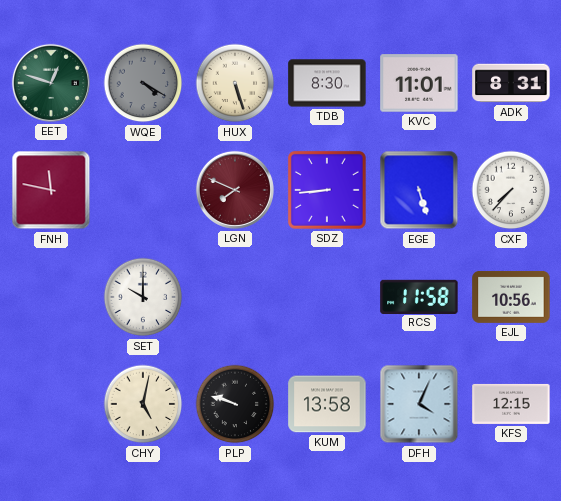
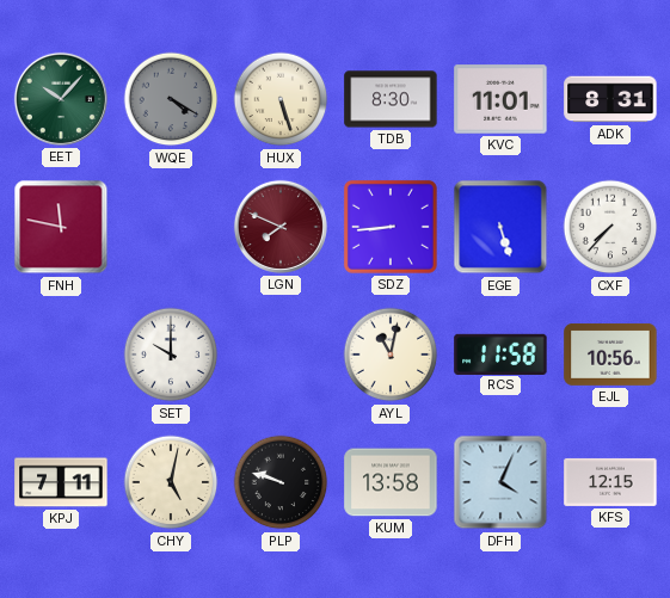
EET: 12:48 -> 10:07 (61, 99)
AYL: none -> 11:02 (391, 355)
KPJ: none -> 7:11 (61, 482)
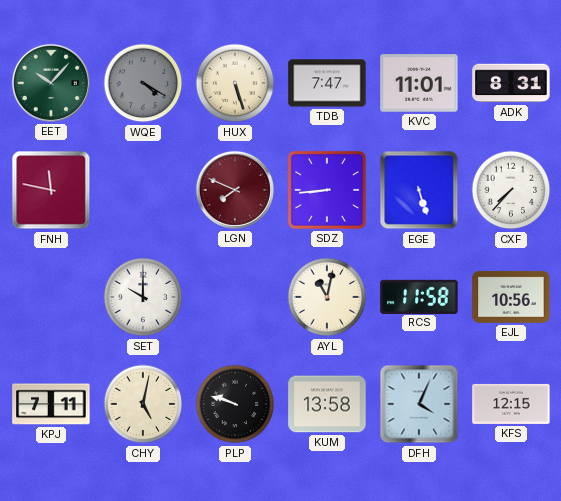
TDB: 8:30 -> 7:47 (327, 83)
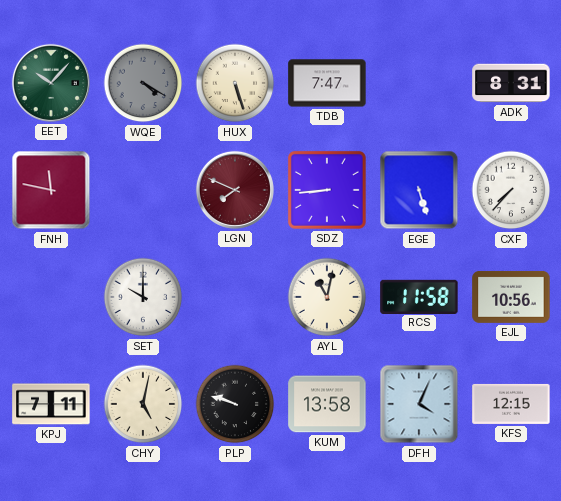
KVC: 11:01 -> none (419, 83)
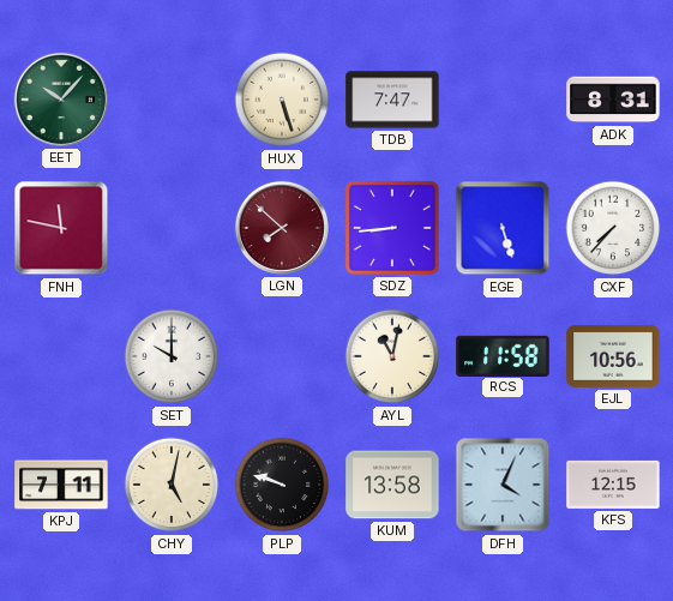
WQE: 4:20 -> none (143, 83)
LGN: 7:49 -> 7:52 (282, 228)
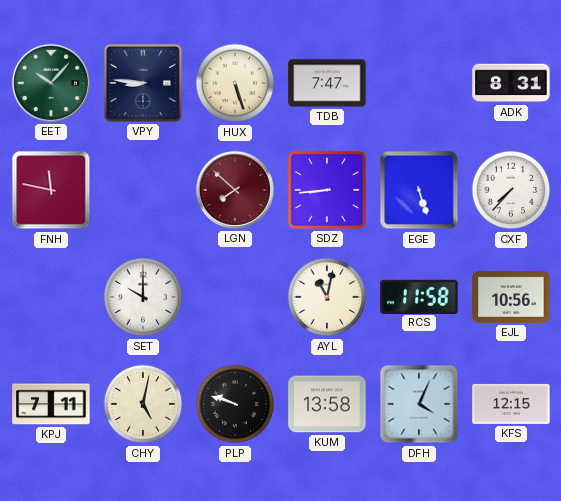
VPY: none -> 8:46 (143, 83)
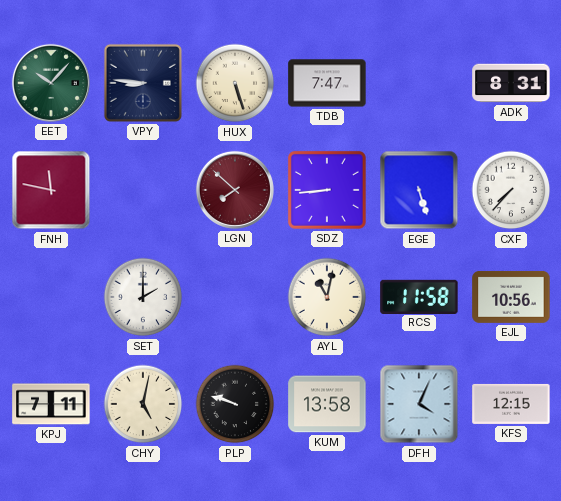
SET: 10:00 -> 2:00 (143, 297)
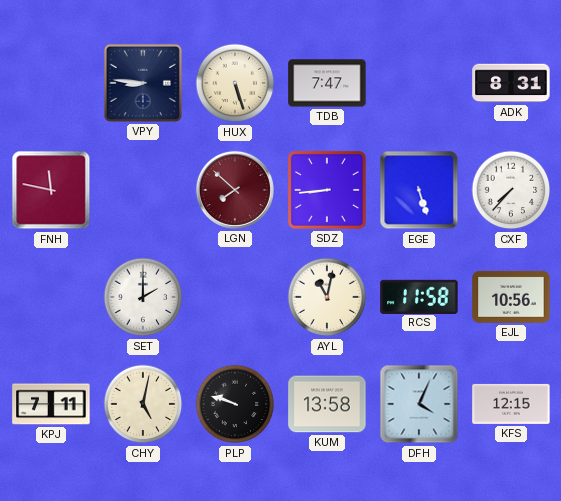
EET: 10:07 -> none (51, 83)
